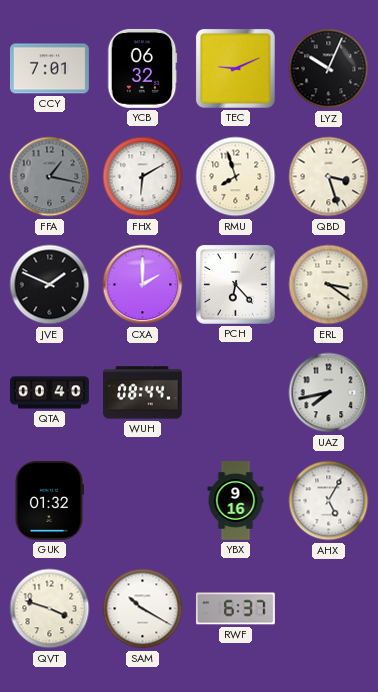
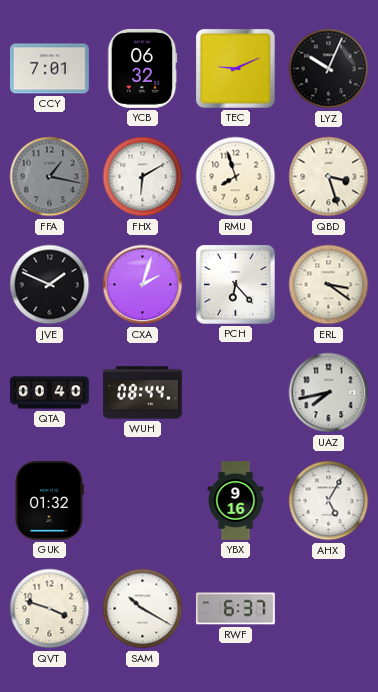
CXA: 2:00 -> 2:03 (143, 285)
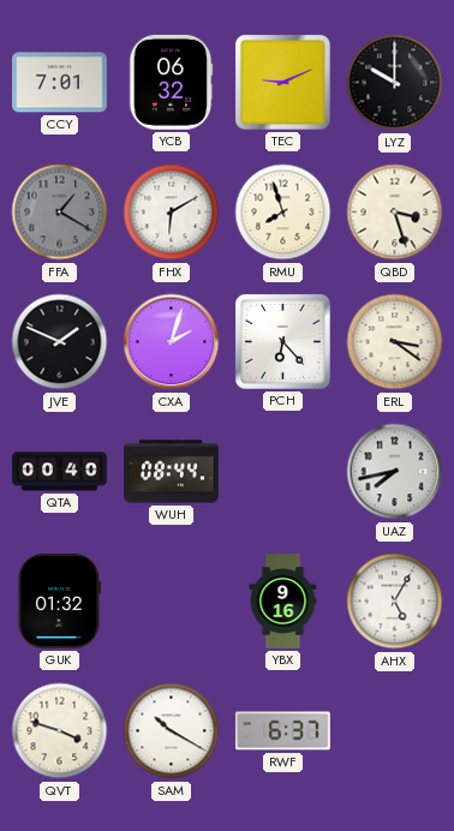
LYZ: 10:04 -> 10:00 (395, 83)
FFA: 1:17 -> 1:20 (60, 213)
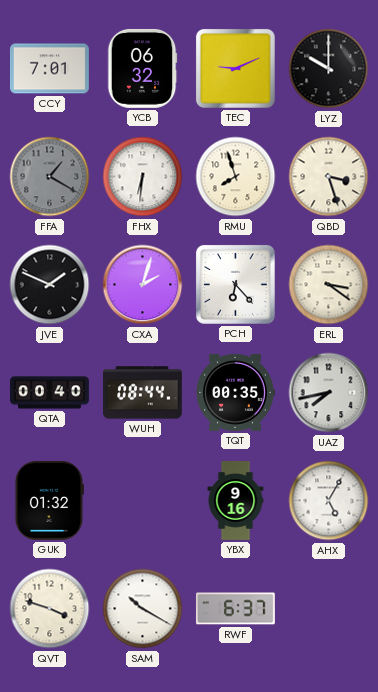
FHX: 6:10 -> 6:31 (143, 177)
TQT: none -> 00:35 (235, 392)
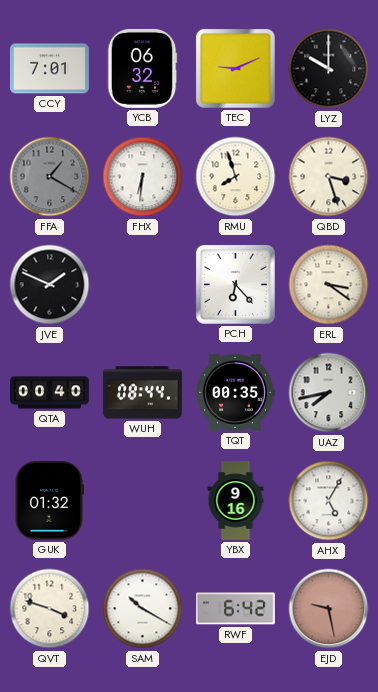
CXA: 2:03 -> none (143, 285)
RWF: 6:37 -> 6:42 (236, 609)
EJD: none -> 9:28 (329, 609)
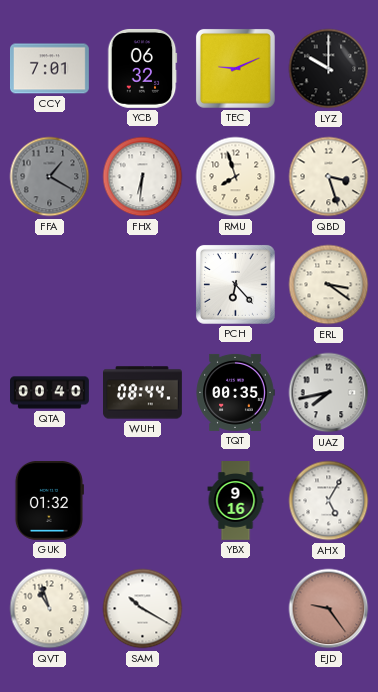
JVE: 1:49 -> none (50, 285)
QVT: 3:48 -> 10:57 (50, 609)
RWF: 6:42 -> none (236, 609)
EJD: 9:28 -> 9:24 (329, 609)
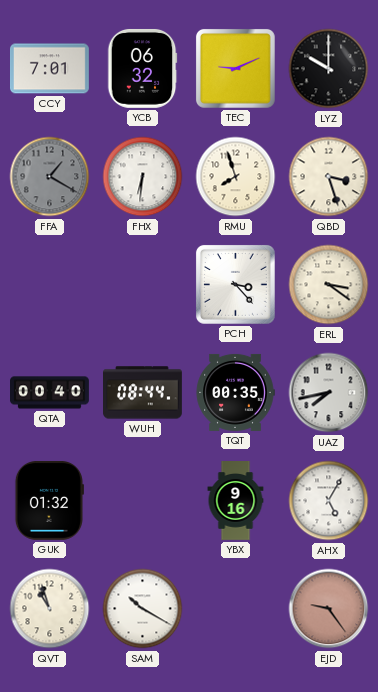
PCH: 6:23 -> 3:23 (235, 284)
